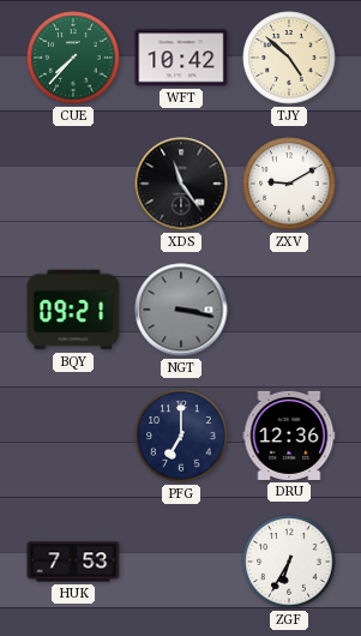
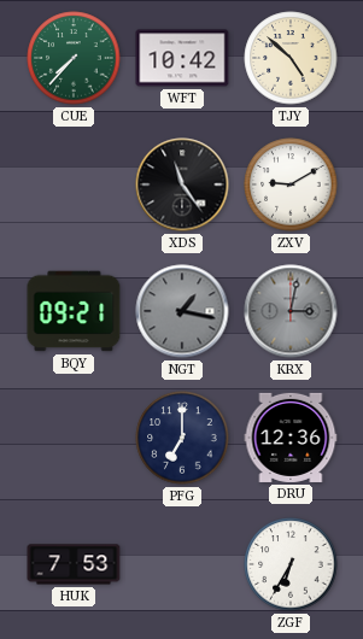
NGT: 3:17 -> 1:17 (182, 311)
KRX: none -> 3:02 (291, 311)
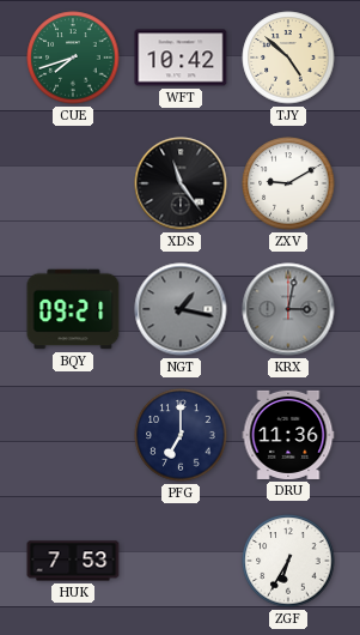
CUE: 7:37 -> 7:42 (73, 58)
DRU: 12:36 -> 11:36 (288, 435)
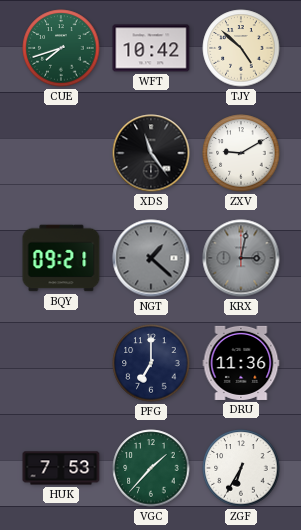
NGT: 1:17 -> 1:22 (151, 258)
VGC: none -> 1:37 (151, 468)
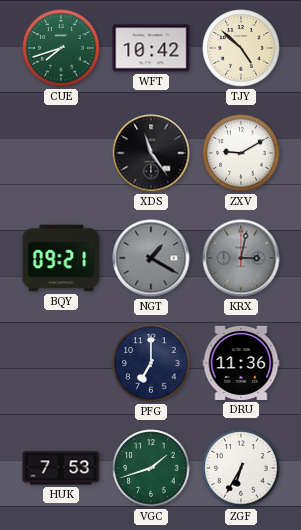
NGT: 1:22 -> 1:20 (151, 258)
VGC: 1:37 -> 1:42 (151, 468)
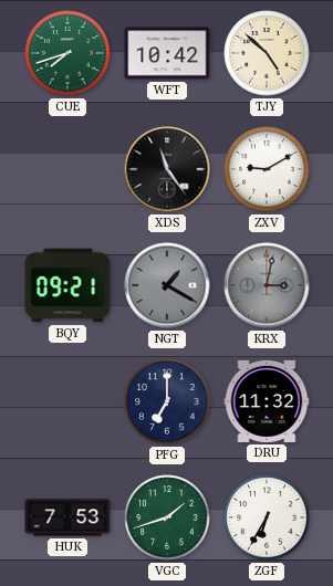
DRU: 11:36 -> 11:32 (267, 401)
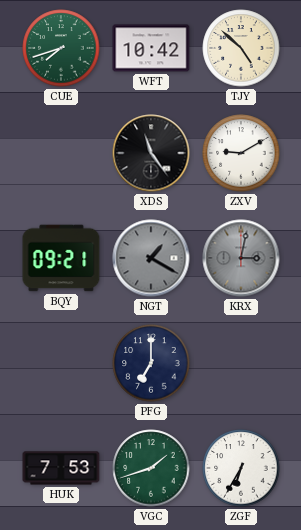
DRU: 11:32 -> none (267, 401)
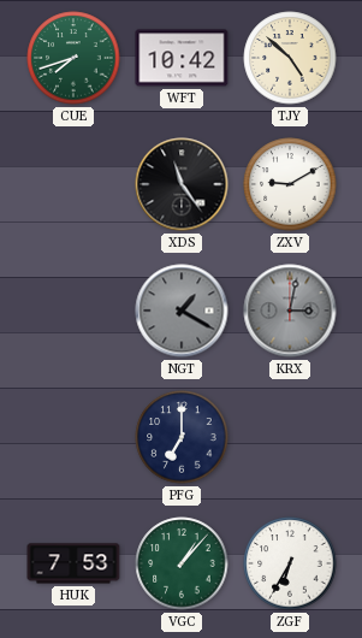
BQY: 09:21 -> none (61, 258)
VGC: 1:42 -> 1:07 (182, 563)
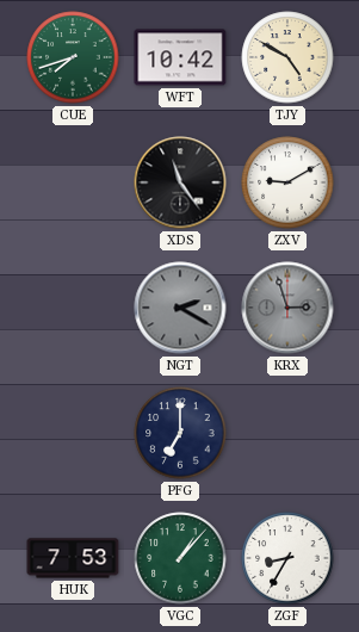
TJY: 4:52 -> 4:50 (287, 57)
NGT: 1:20 -> 2:20 (180, 308)
KRX: 3:02 -> 2:57 (287, 308)
ZGF: 6:35 -> 8:35 (287, 558)
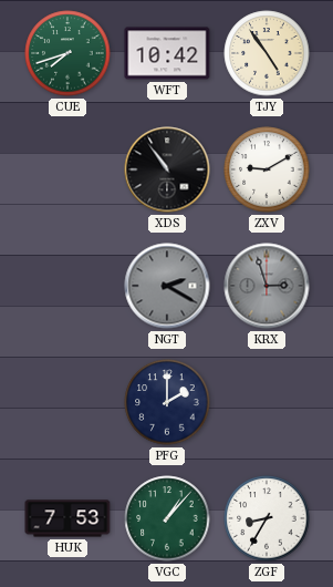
TJY: 4:50 -> 4:54 (267, 53)
XDS: 11:24 -> 10:54 (167, 169)
PFG: 7:00 -> 2:00 (167, 402)
